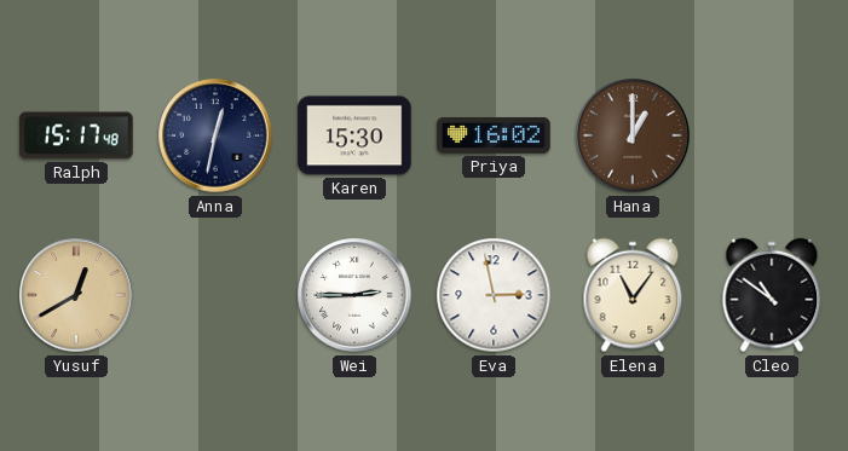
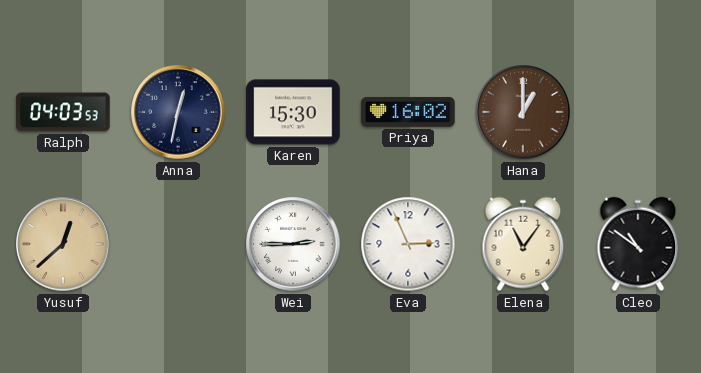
Ralph: 15:17 -> 04:03 (63, 112)
Yusuf: 12:40 -> 12:38 (63, 244)
Eva: 2:58 -> 2:56 (408, 244)
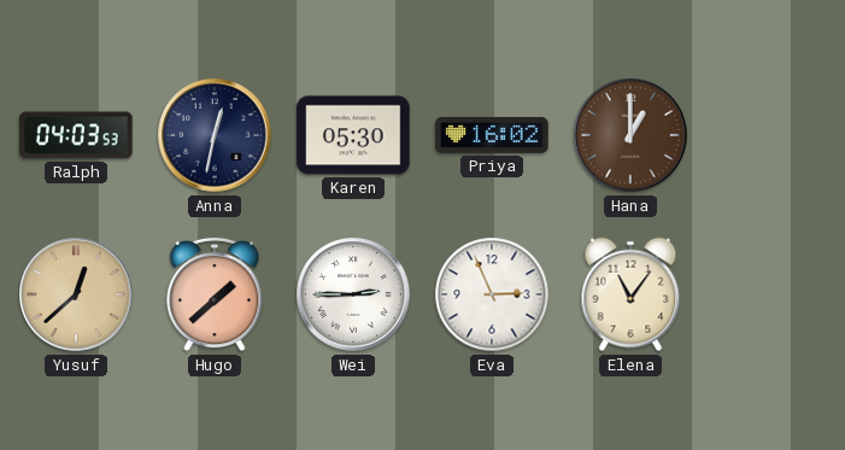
Karen: 15:30 -> 05:30 (353, 135)
Hugo: none -> 1:38 (215, 294)
Cleo: 10:51 -> none (638, 244)
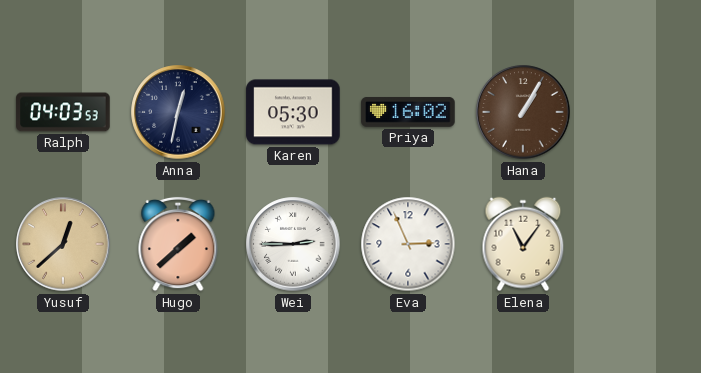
Hana: 1:00 -> 1:05 (523, 112)
